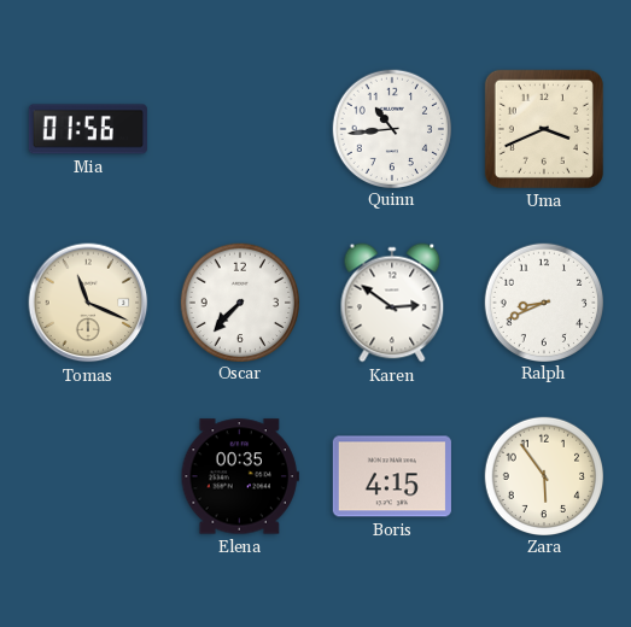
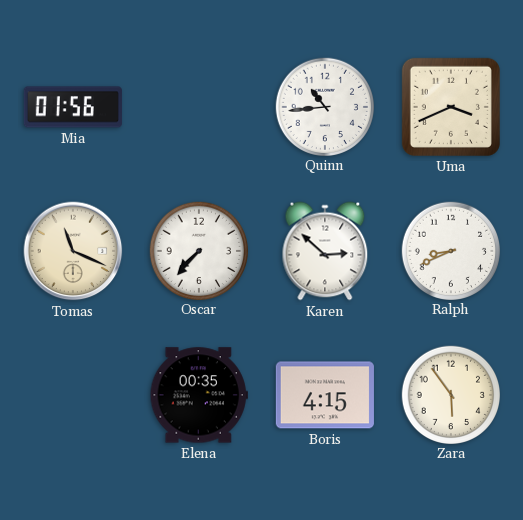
Karen: 2:51 -> 2:52 (325, 251)
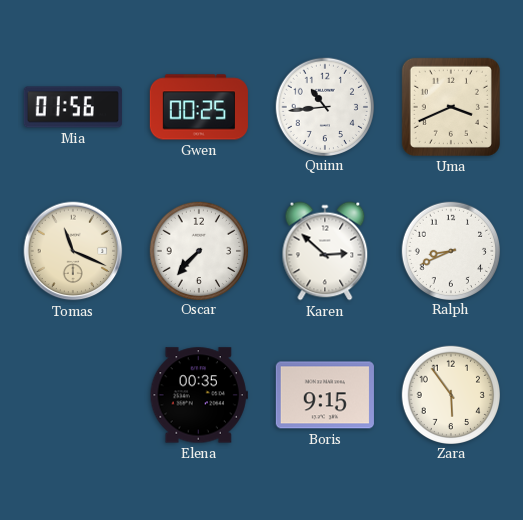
Gwen: none -> 00:25 (199, 107)
Boris: 4:15 -> 9:15 (325, 395)
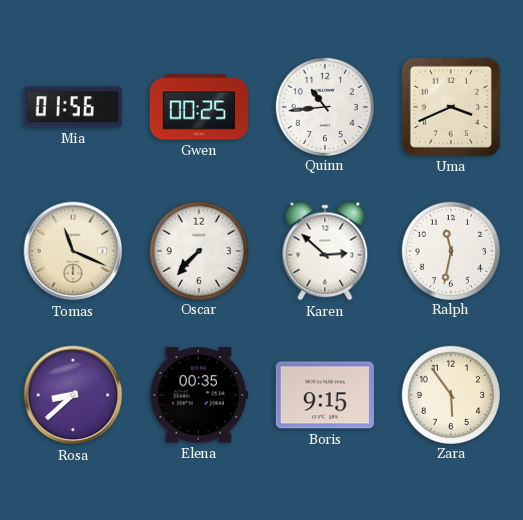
Ralph: 8:41 -> 11:32 (450, 250)
Rosa: none -> 8:38 (73, 395)
